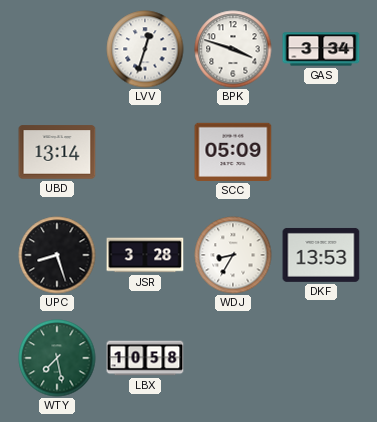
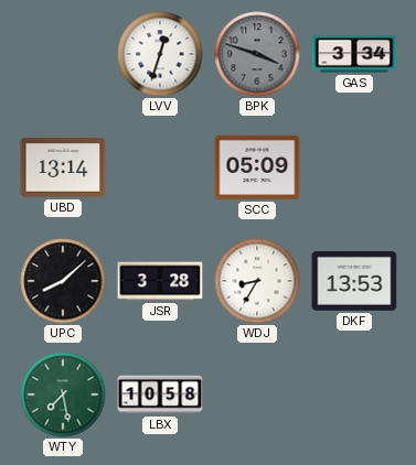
BPK dial: white -> grey (257, 54)
UPC: 8:27 -> 8:08 (63, 281)
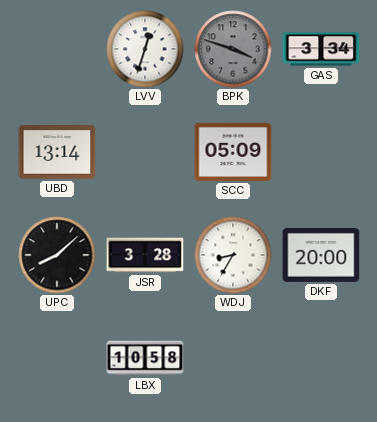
DKF: 13:53 -> 20:00 (321, 255)
WTY: 7:28 -> none (63, 394)
